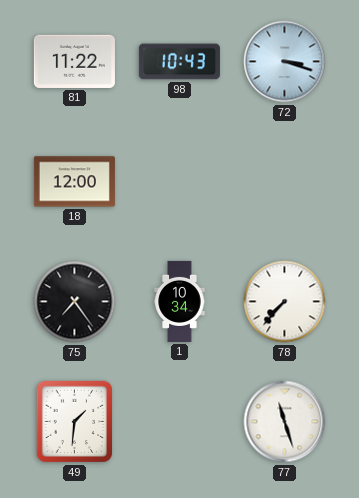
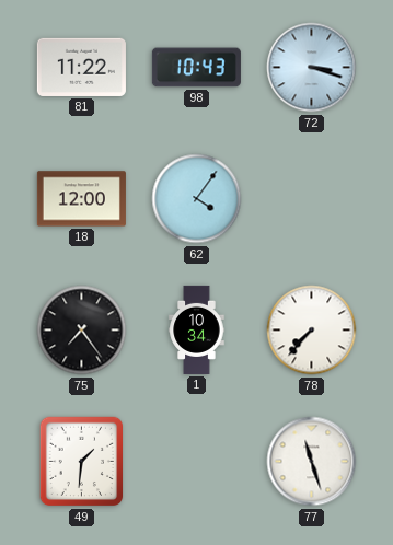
62: none -> 4:06 (197, 199)
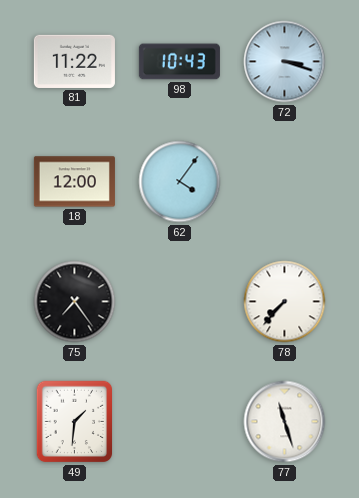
1: 10:34 -> none (197, 329)
